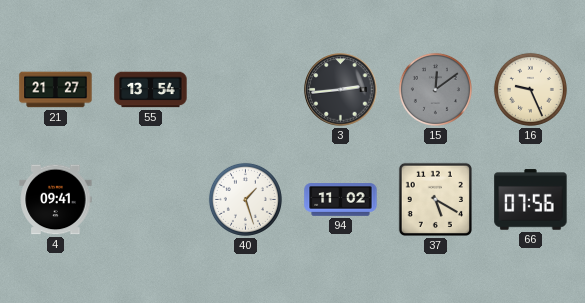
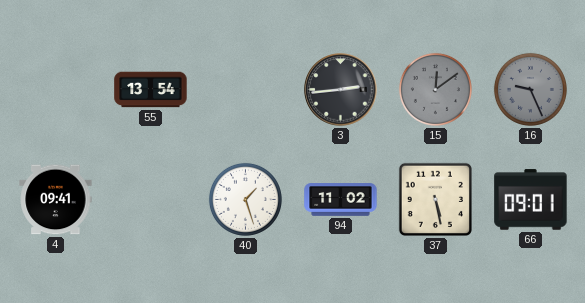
21: 21:27 -> none (56, 90)
16 dial: cream -> grey (530, 89)
37: 5:20 -> 5:28 (435, 199)
66: 07:56 -> 09:01 (531, 200)
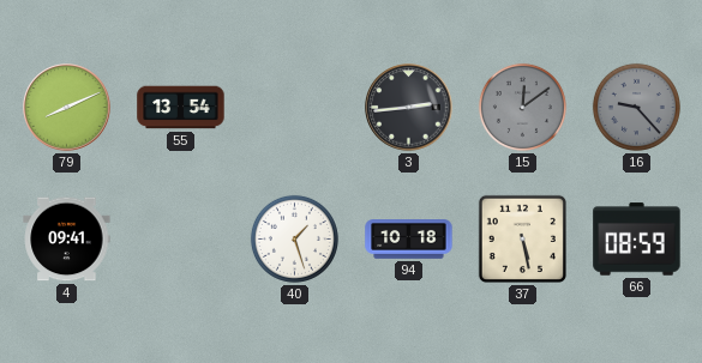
79: none -> 8:11 (67, 108)
16: 9:26 -> 9:23 (636, 107)
94: 11:02 -> 10:18 (409, 240)
66: 09:01 -> 08:59 (637, 240)
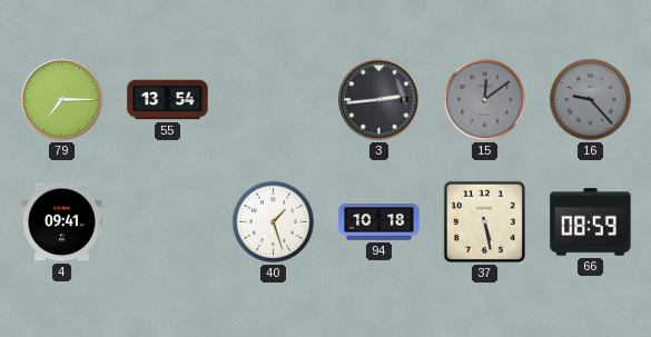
79: 8:11 -> 7:15 (62, 100)
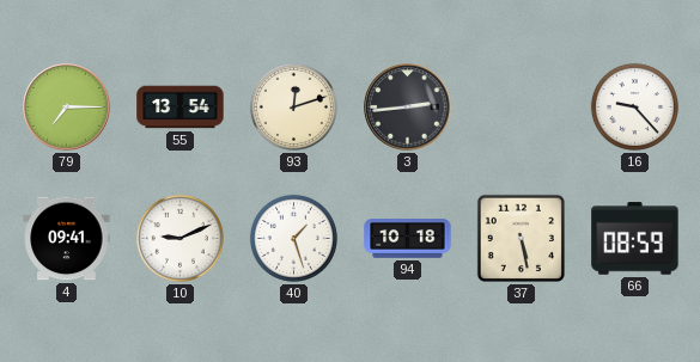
93: none -> 12:12 (293, 106)
15: 12:09 -> none (484, 99)
16 dial: grey -> white (634, 106)
10: none -> 9:11 (179, 238)
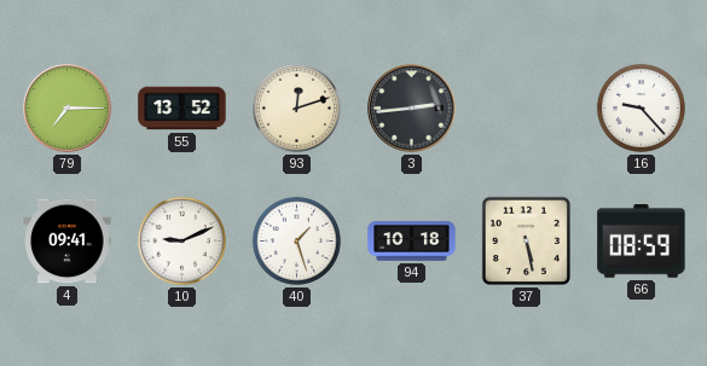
55: 13:54 -> 13:52 (182, 109)
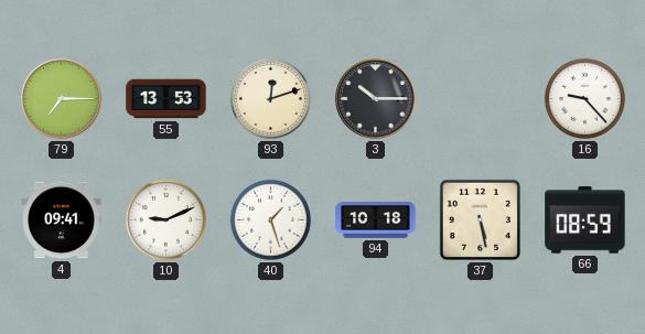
55: 13:52 -> 13:53 (166, 99)
3: 2:44 -> 10:15 (376, 99)
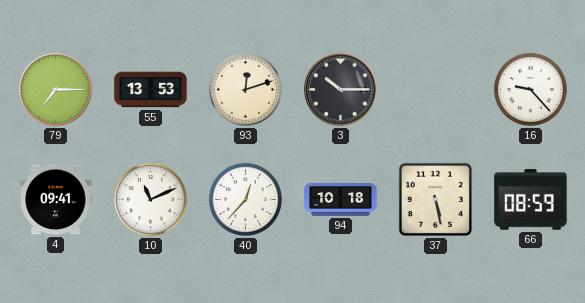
10: 9:11 -> 11:11 (150, 199)
40: 1:27 -> 12:37 (245, 199)
